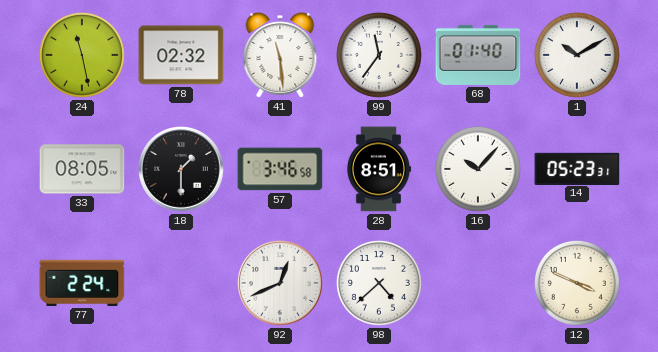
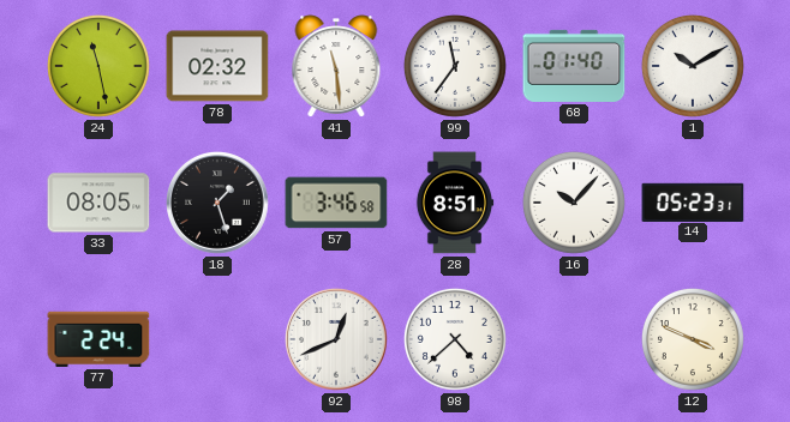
18: 1:30 -> 1:27 (219, 204)
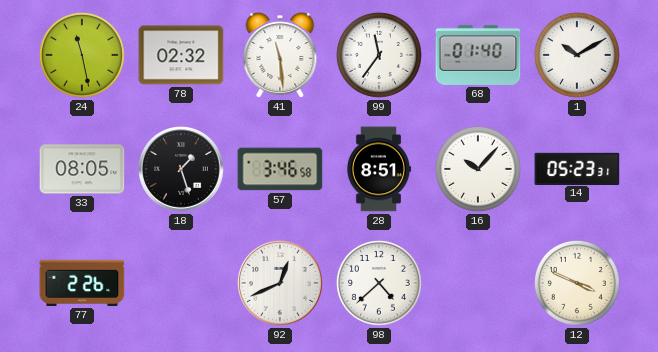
77: 2:24 -> 2:26 (82, 283)
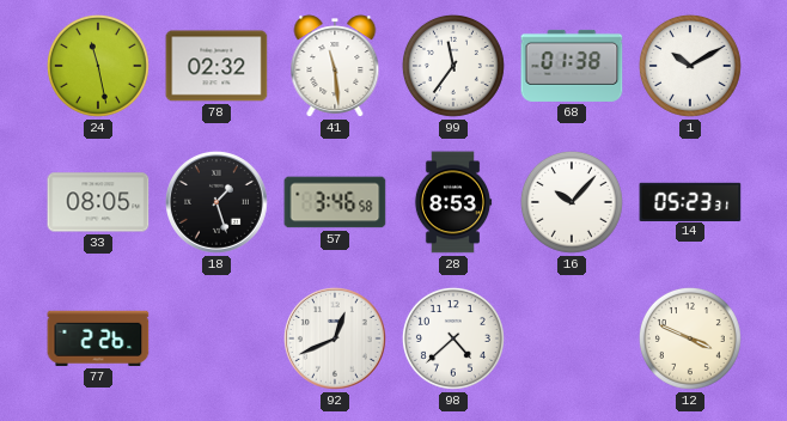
68: 01:40 -> 01:38 (572, 66)
28: 8:51 -> 8:53 (453, 202)
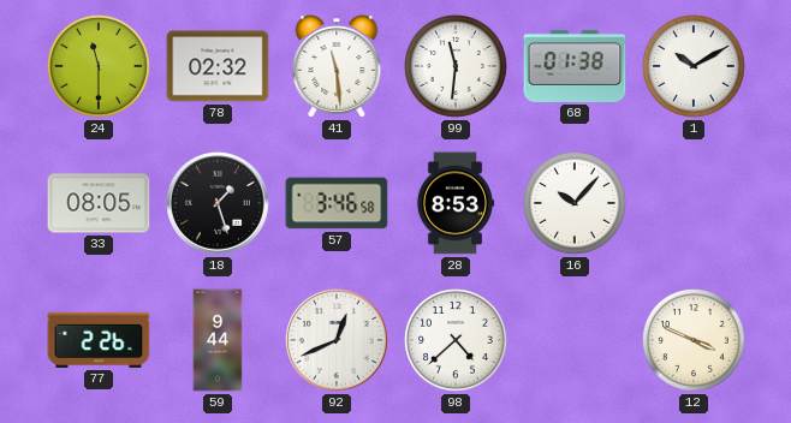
24: 11:28 -> 11:30 (99, 66)
99: 11:36 -> 11:31 (456, 66)
14: 05:23 -> none (690, 201)
59: none -> 9:44 (218, 340)
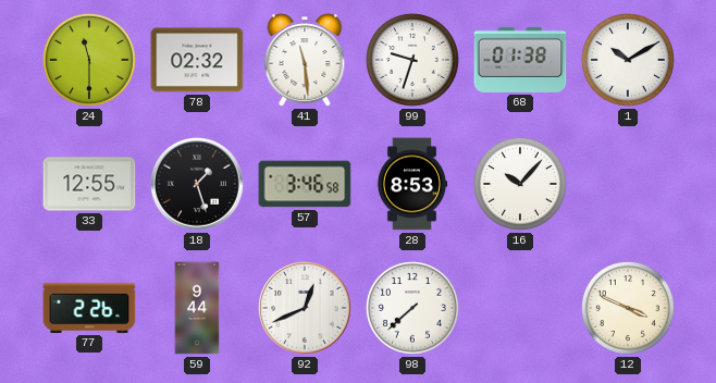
99: 11:31 -> 9:33 (412, 60)
33: 08:05 -> 12:55 (89, 184)
98: 4:38 -> 7:38 (412, 308)
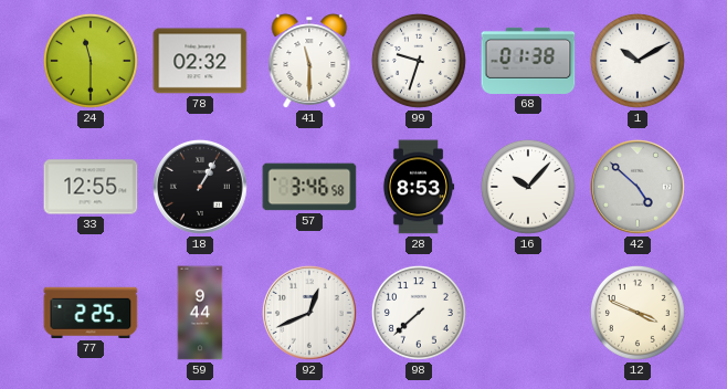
41: 11:29 -> 11:30 (309, 61)
18: 1:27 -> 1:05 (201, 188)
42: none -> 4:52 (639, 188)
77: 2:26 -> 2:25 (91, 313)
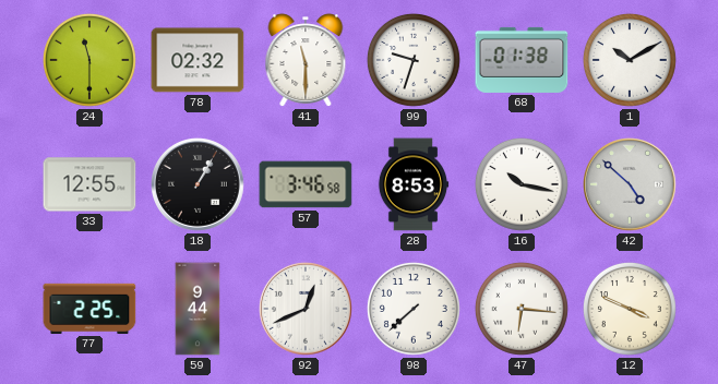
16: 10:07 -> 10:17 (522, 184)
47: none -> 6:16 (522, 309)
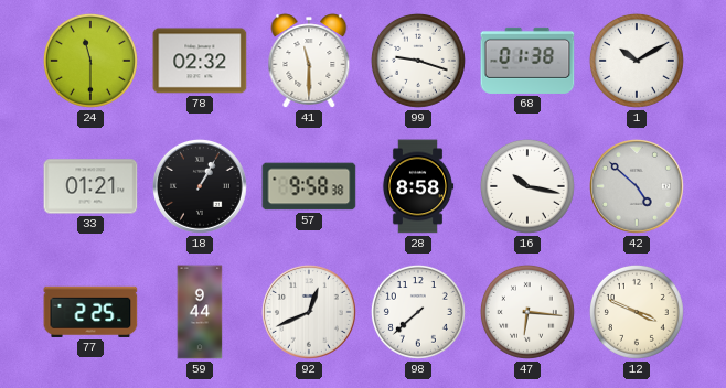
99: 9:33 -> 9:18 (418, 61)
33: 12:55 -> 01:21 (90, 186)
57: 3:46 -> 9:58 (309, 186)
28: 8:53 -> 8:58 (418, 186)
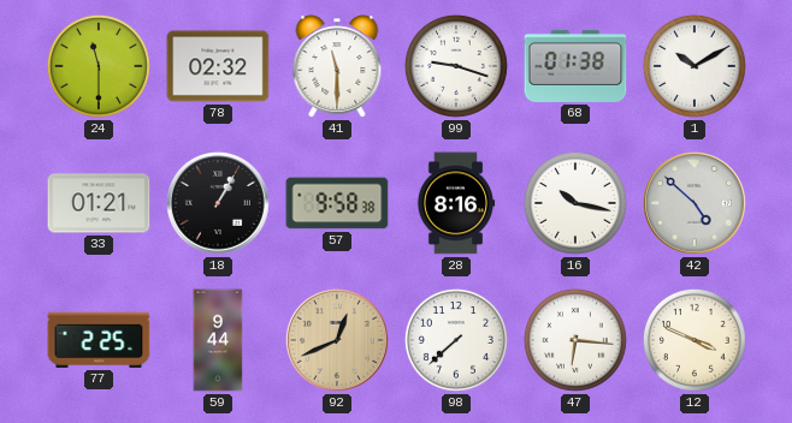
28: 8:58 -> 8:16 (456, 203)
92 dial: white -> champagne (338, 341)
